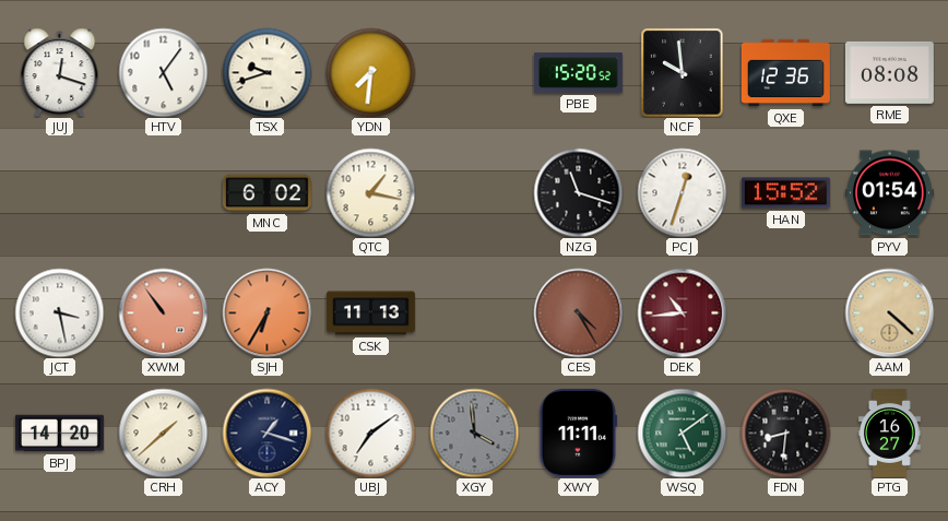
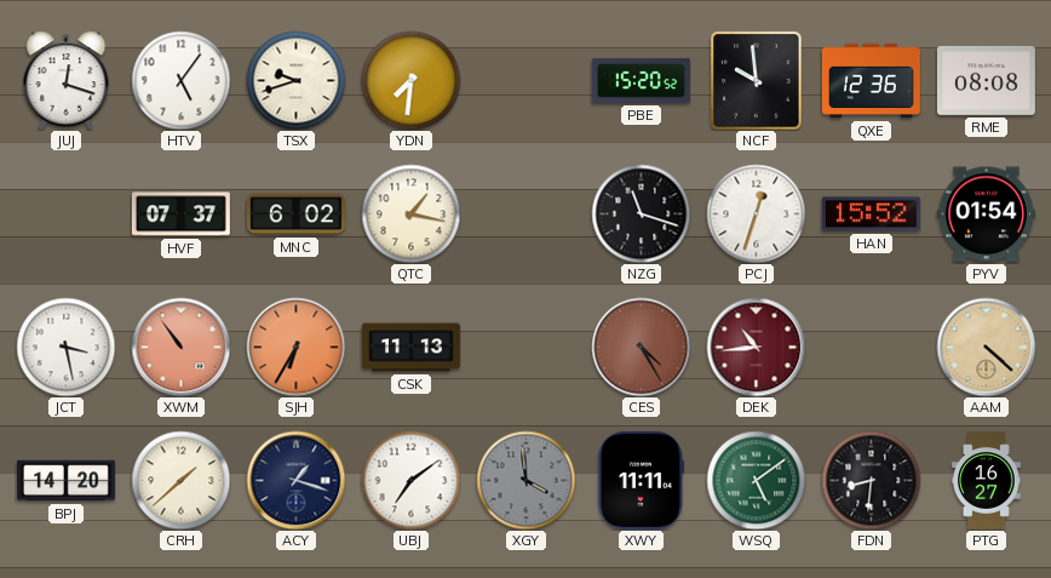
HVF: none -> 07:37 (180, 214)
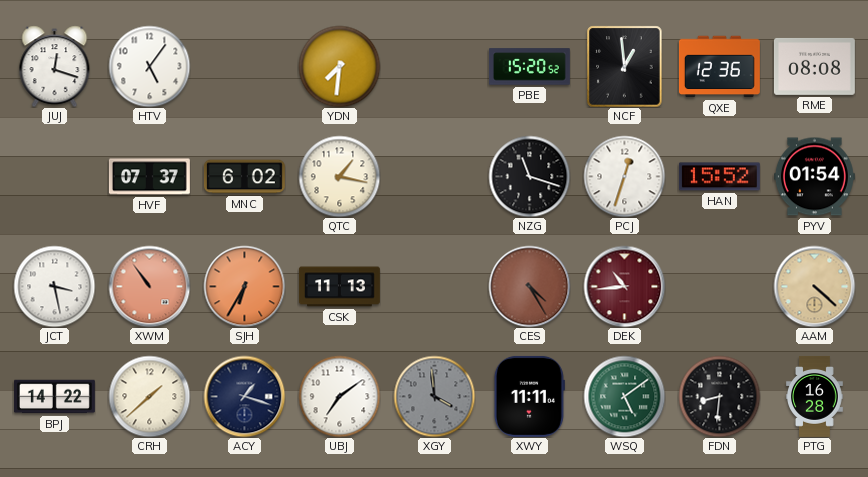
TSX: 9:42 -> none (295, 80)
NCF: 9:59 -> 12:59 (625, 66)
BPJ: 14:20 -> 14:22 (54, 397)
PTG: 16:27 -> 16:28 (815, 396)
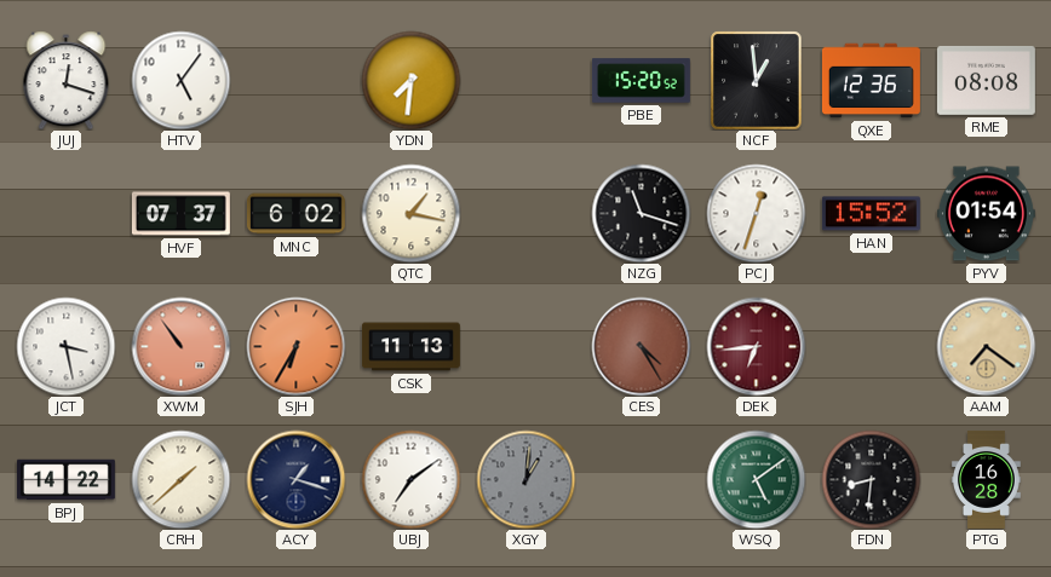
DEK: 10:44 -> 6:44 (756, 346)
AAM: 4:22 -> 7:21 (986, 346)
XGY: 3:59 -> 1:01 (525, 479)
XWY: 11:11 -> none (529, 396)
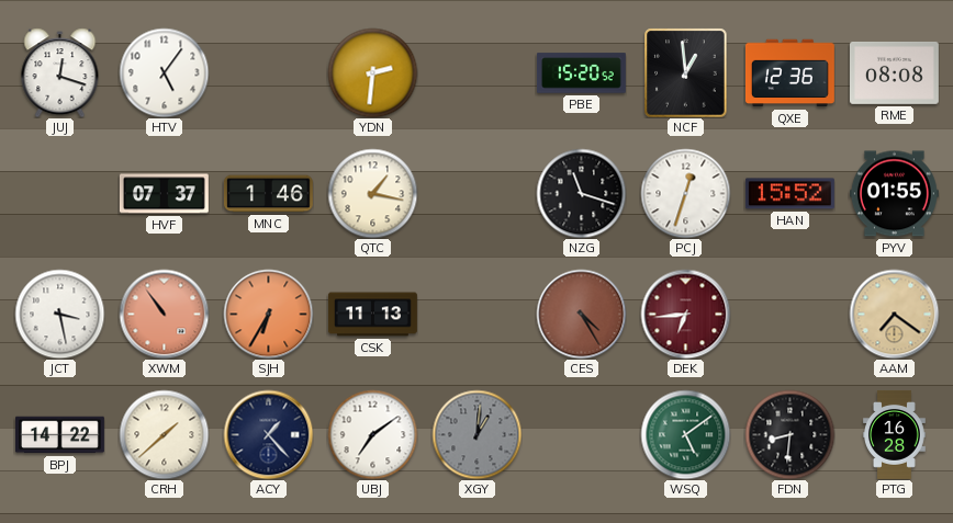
YDN: 7:31 -> 2:31 (372, 72)
MNC: 6:02 -> 1:46 (268, 194)
PYV: 01:54 -> 01:55 (894, 194)
ACY: 1:18 -> 1:23 (268, 434)
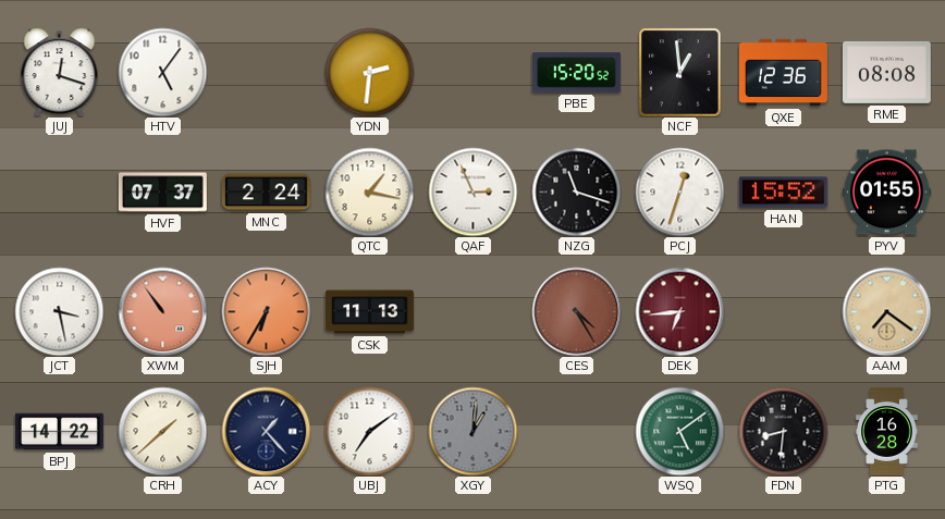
MNC: 1:46 -> 2:24 (266, 193)
QAF: none -> 2:56 (472, 191)
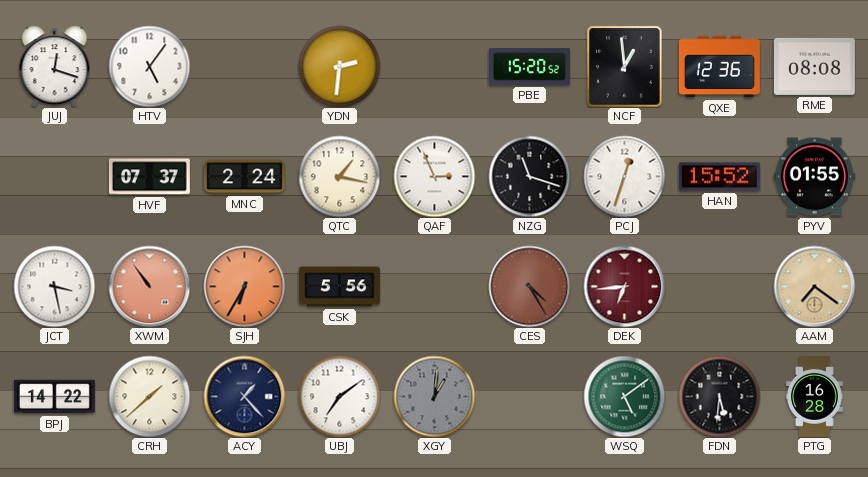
CSK: 11:13 -> 5:56 (339, 287)
FDN: 8:31 -> 5:31 (719, 396)
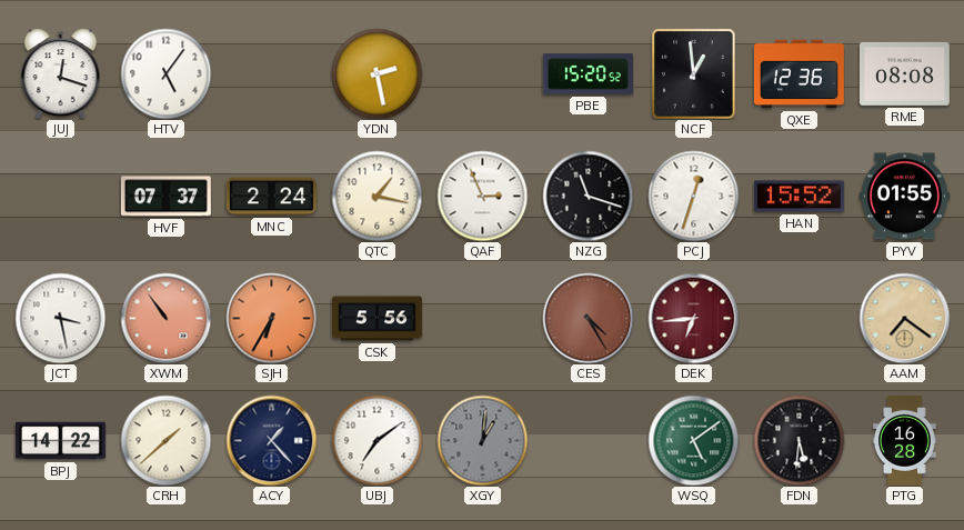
YDN: 2:31 -> 2:28 (376, 73)
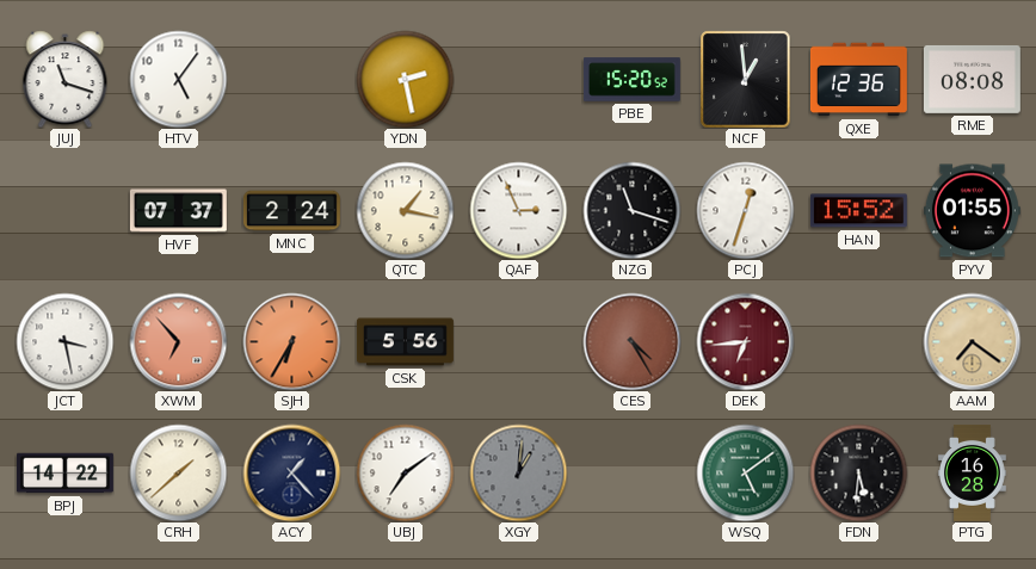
JUJ: 12:18 -> 11:18 (66, 79)
XWM: 10:54 -> 6:53 (178, 341)
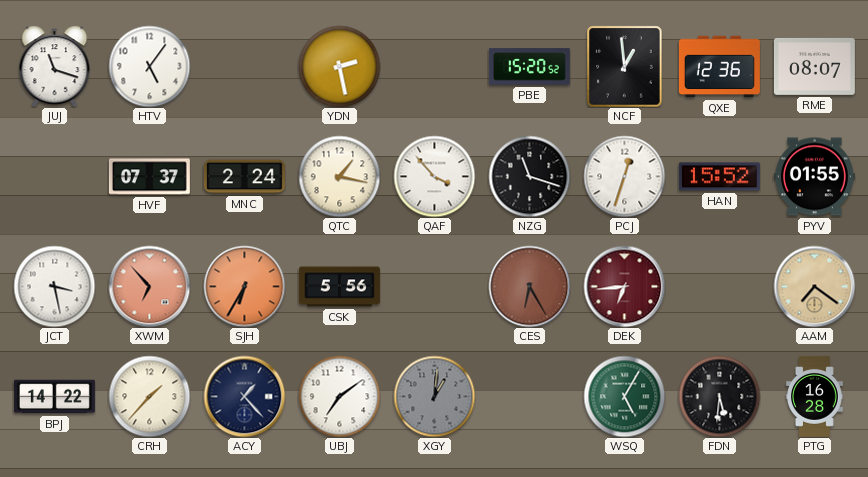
RME: 08:08 -> 08:07 (814, 66)
QAF: 2:56 -> 3:53 (434, 176)
CES: 4:25 -> 6:25 (529, 286)
CRH: 1:38 -> 1:37 (149, 396)
WSQ: 5:09 -> 5:05 (624, 396)
